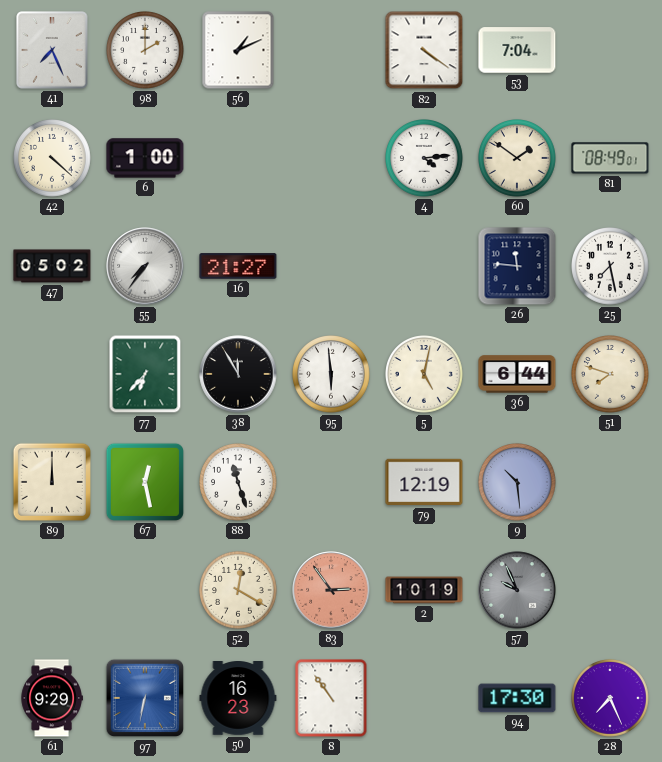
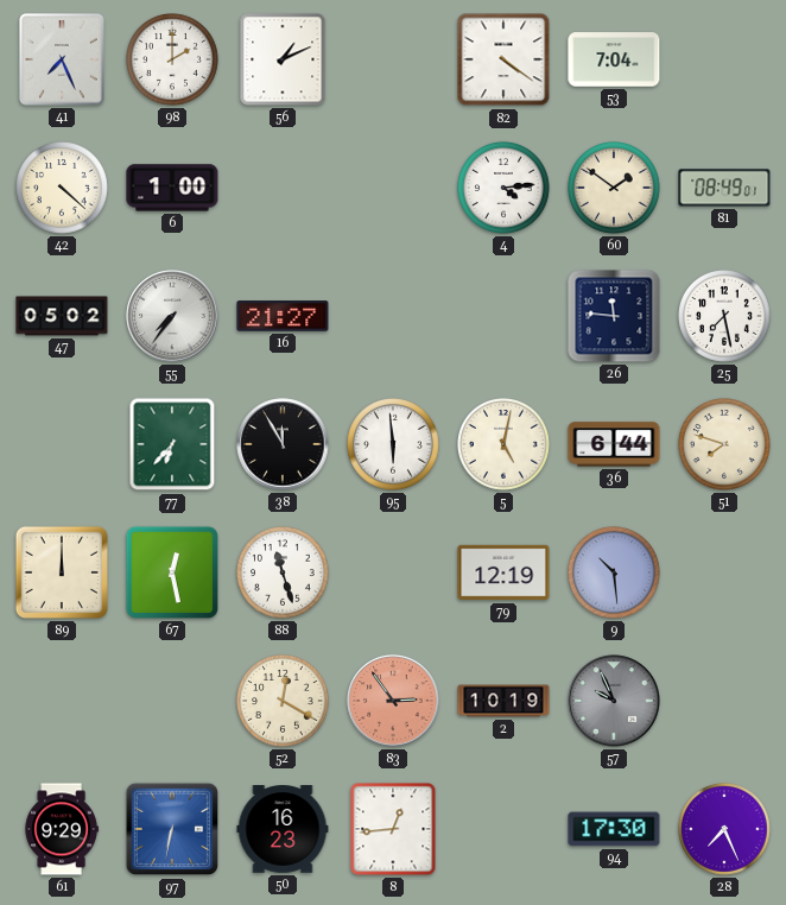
8: 10:54 -> 12:44 (393, 829)
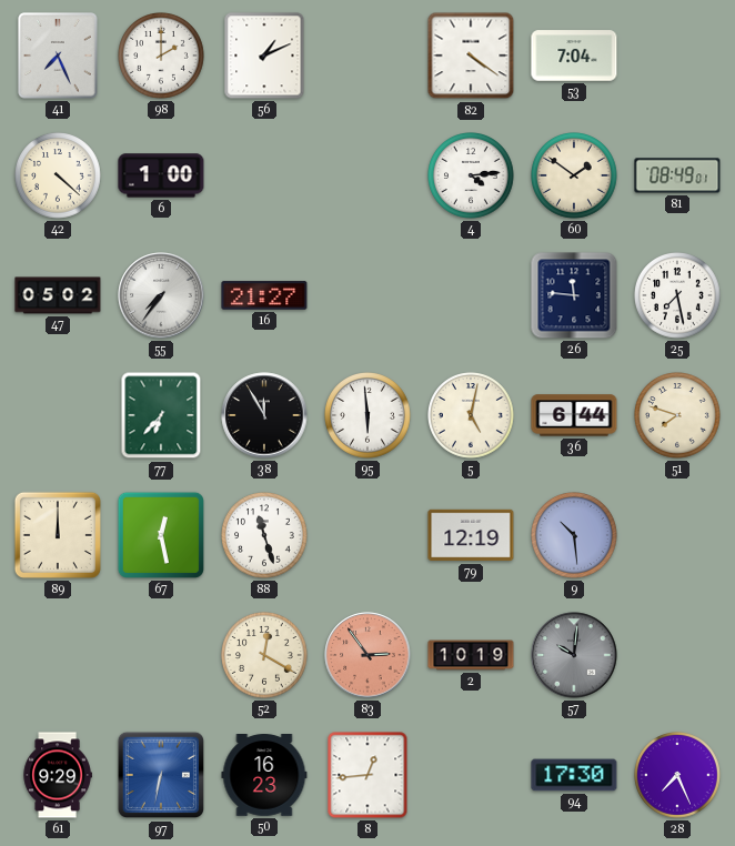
57: 9:56 -> 10:01 (574, 655)
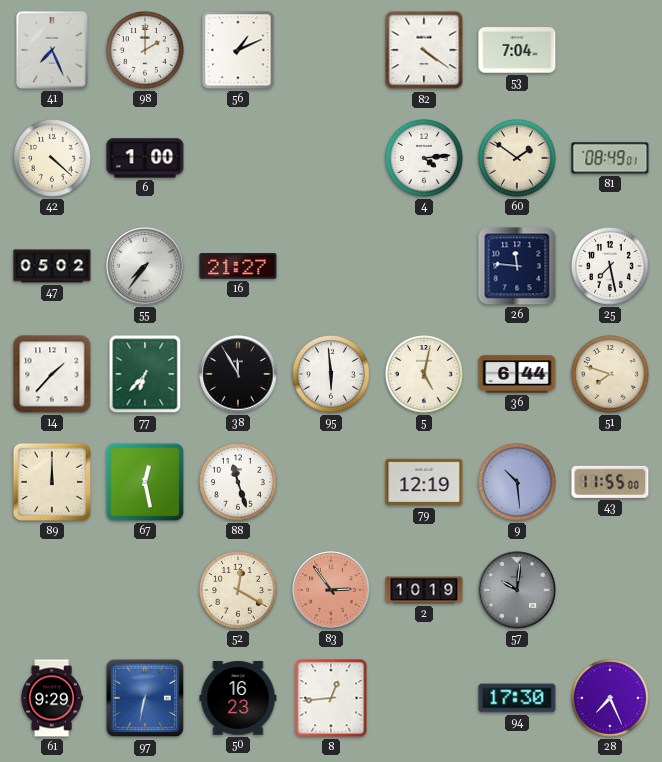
14: none -> 1:37 (52, 374)
43: none -> 11:55 (610, 482)
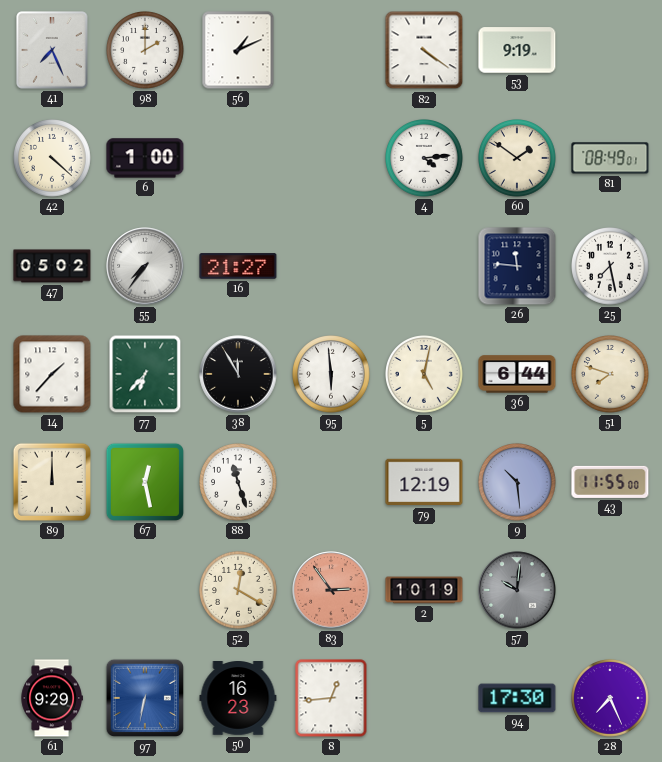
53: 7:04 -> 9:19 (517, 50)
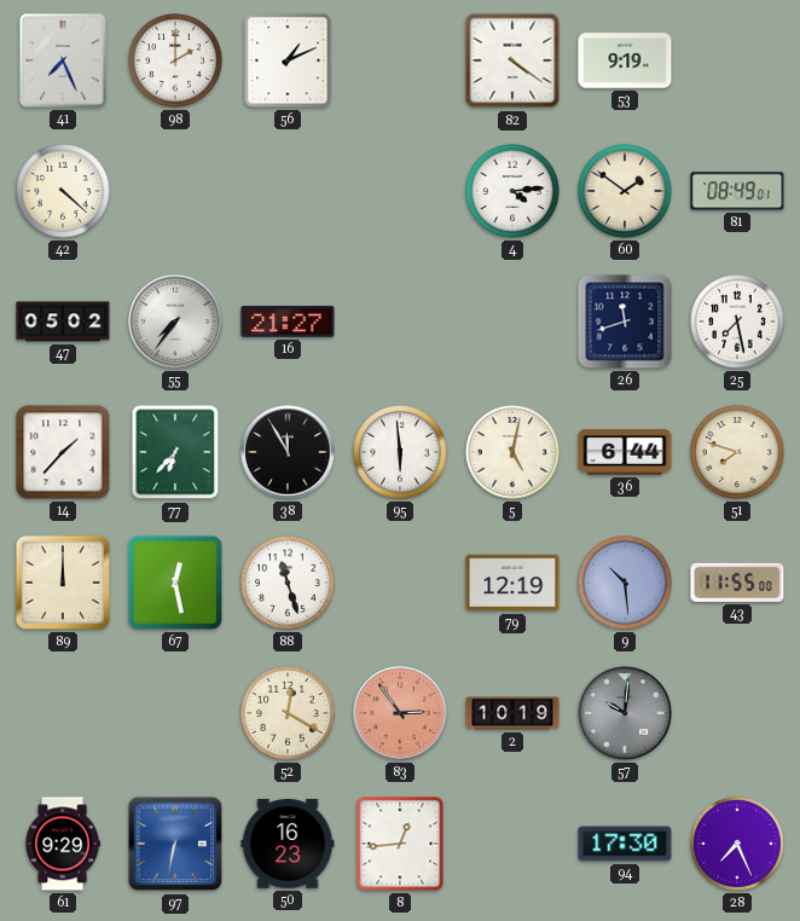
6: 1:00 -> none (145, 158)
26: 11:46 -> 11:42 (625, 322)
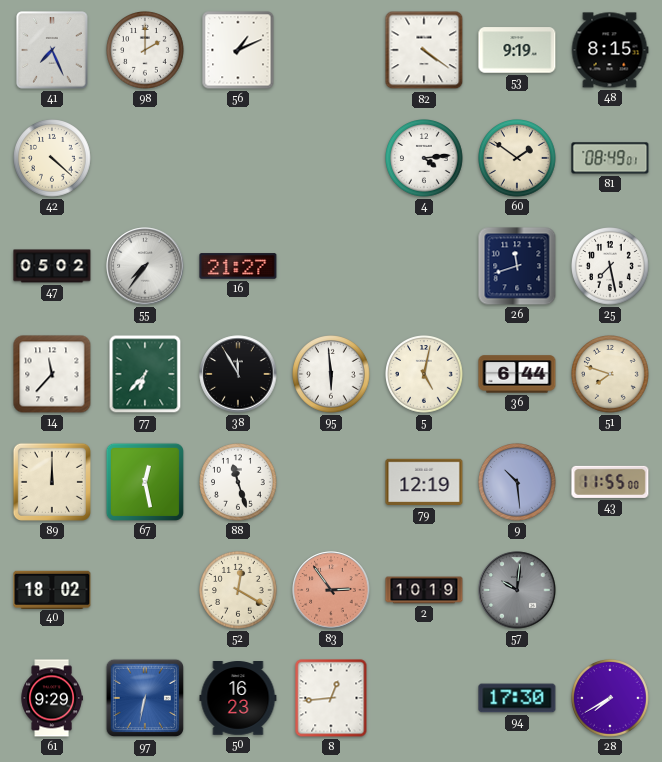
48: none -> 8:15 (610, 50)
14: 1:37 -> 11:37 (52, 374)
40: none -> 18:02 (52, 589)
28: 7:26 -> 7:40 (611, 699)
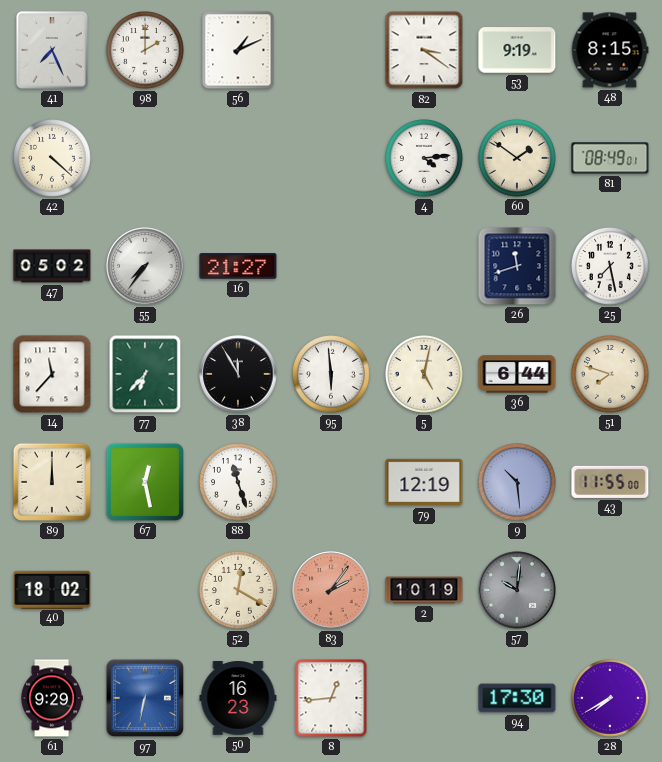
82: 4:21 -> 3:21 (424, 50)
83: 2:54 -> 2:06 (331, 590)
